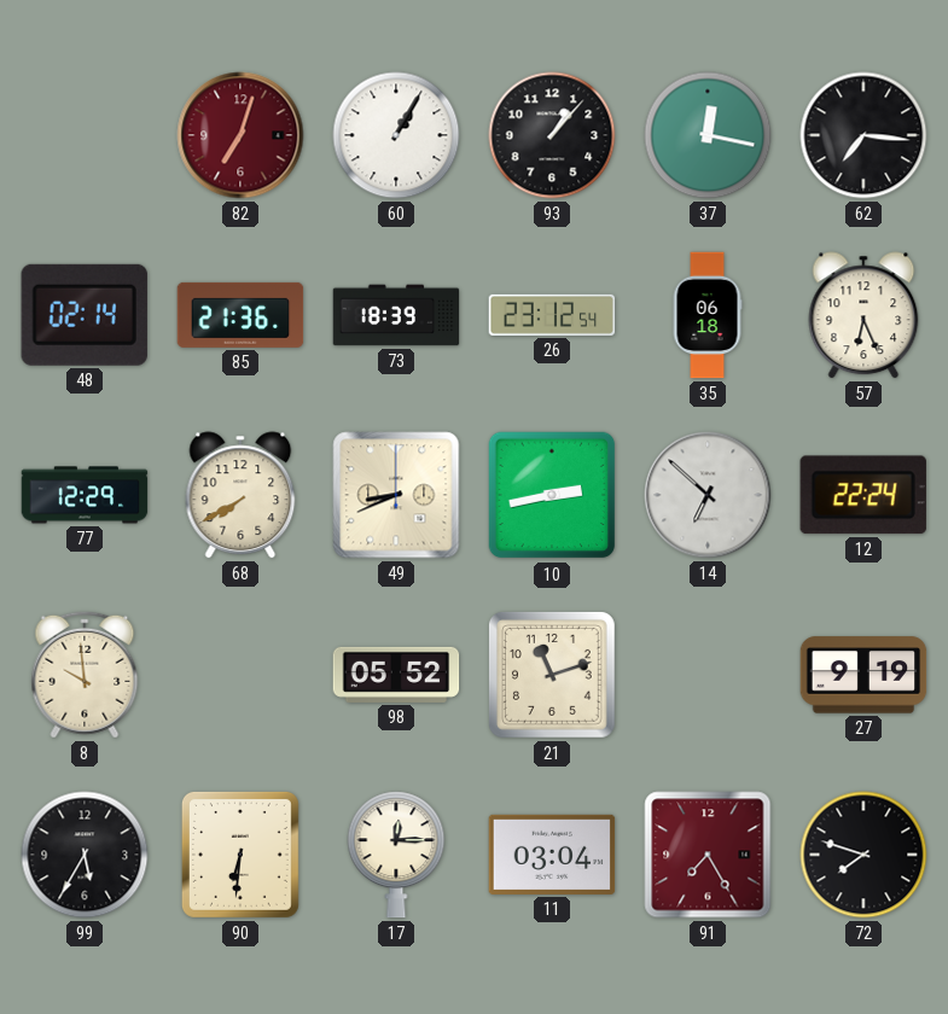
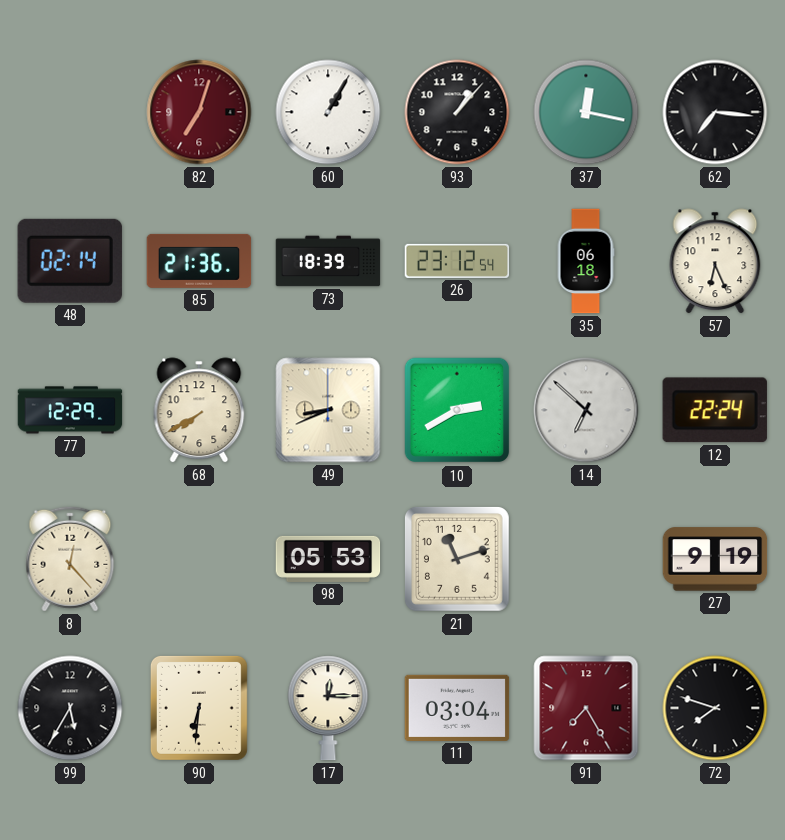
10: 2:43 -> 2:40 (457, 410)
8: 9:59 -> 12:23 (70, 559)
98: 05:52 -> 05:53 (328, 559)
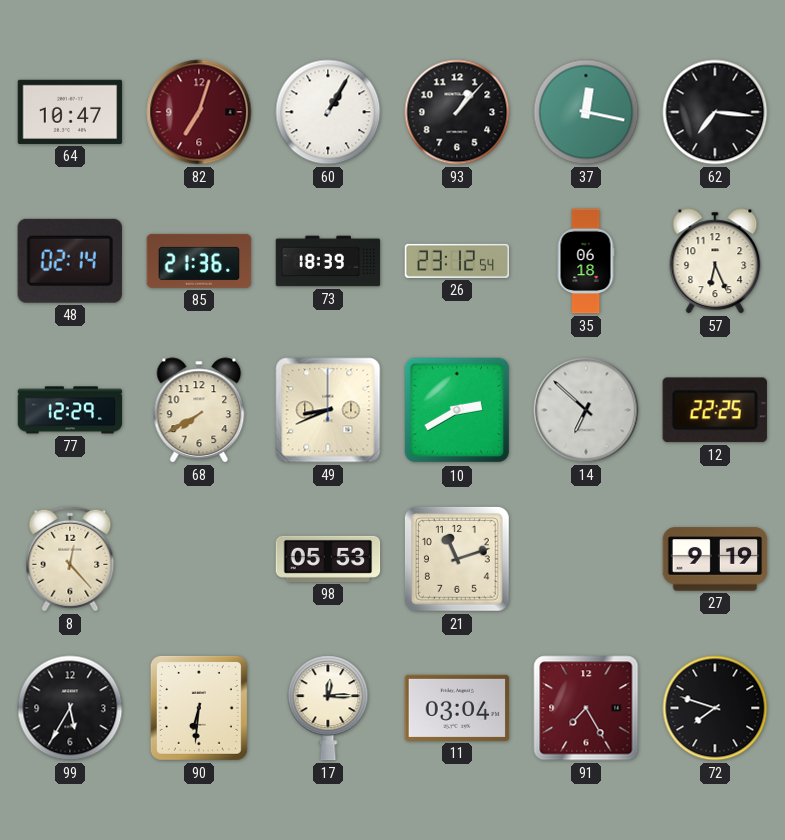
64: none -> 10:47 (70, 112)
12: 22:24 -> 22:25 (715, 410)
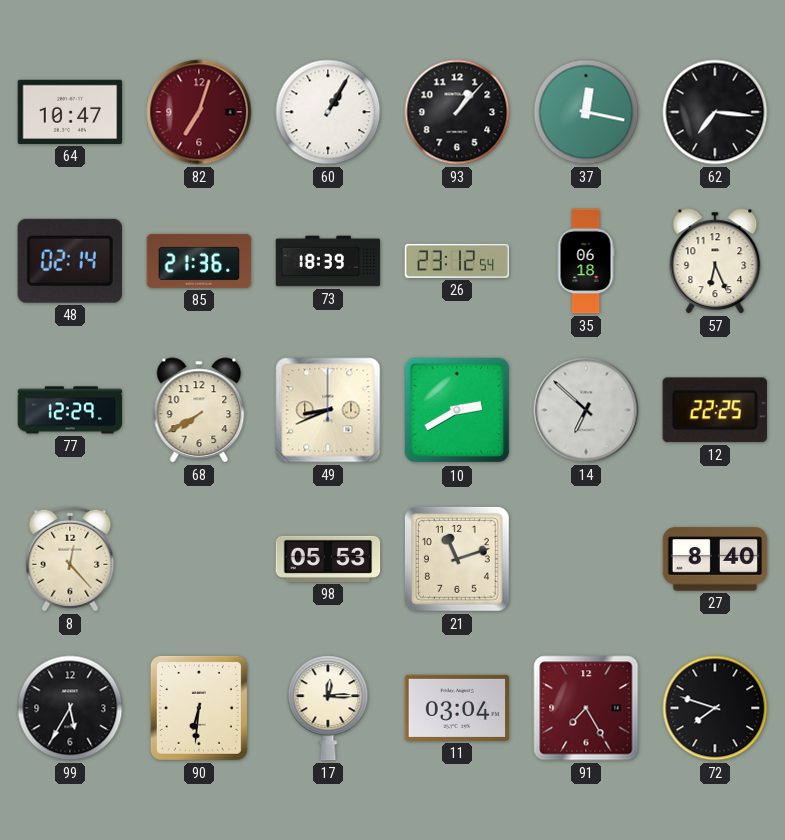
27: 9:19 -> 8:40 (715, 559)
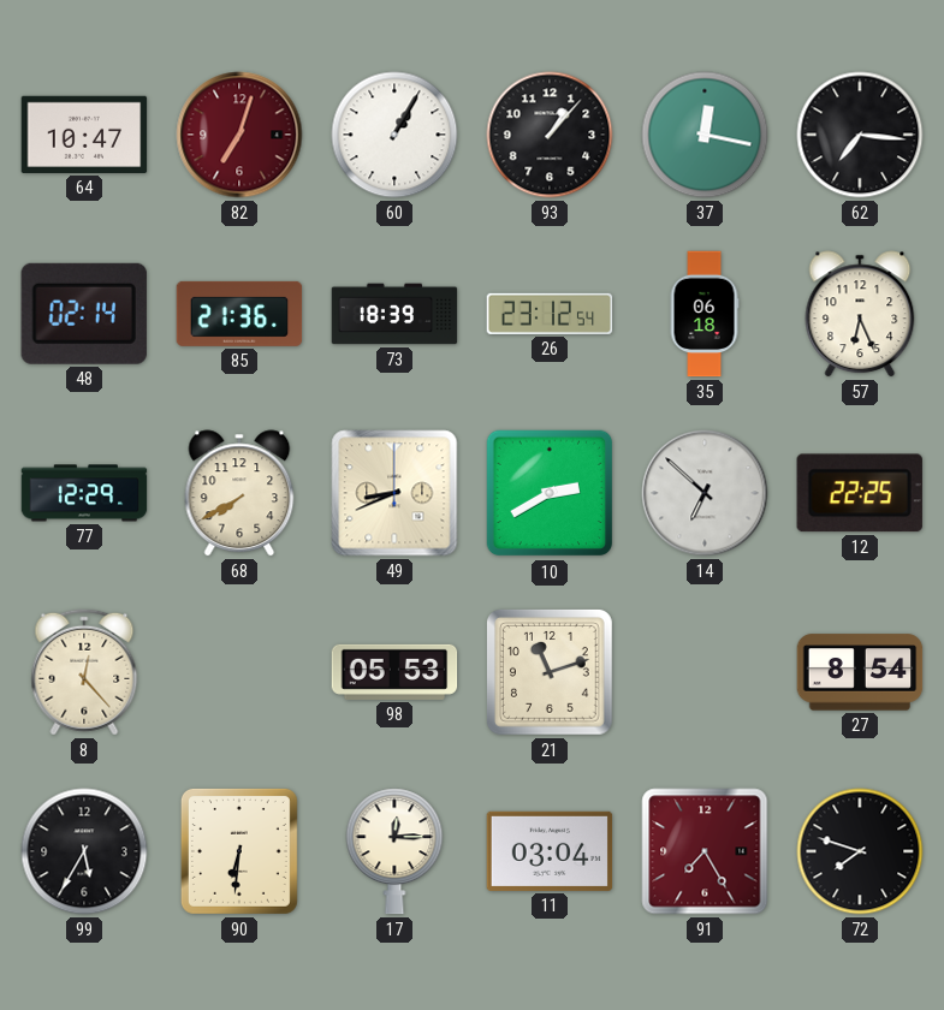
27: 8:40 -> 8:54 (860, 672)
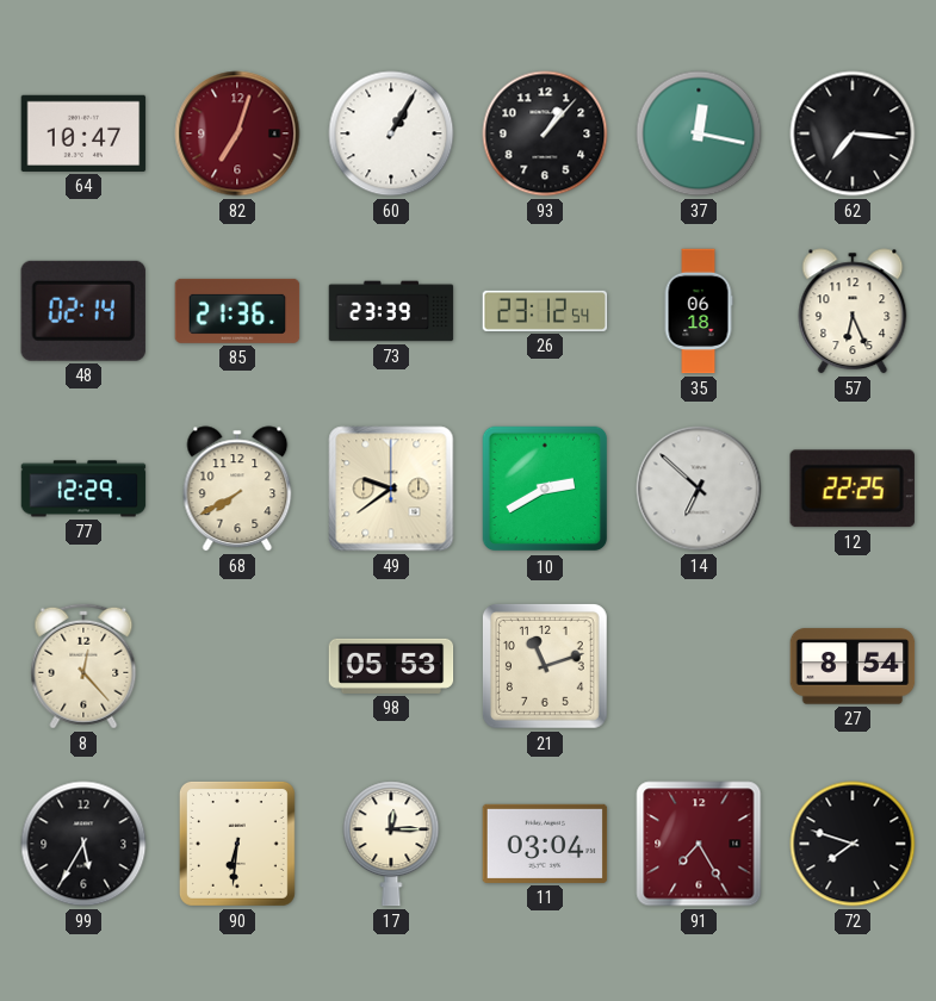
73: 18:39 -> 23:39 (391, 311)
49: 8:41 -> 9:39 (391, 489)
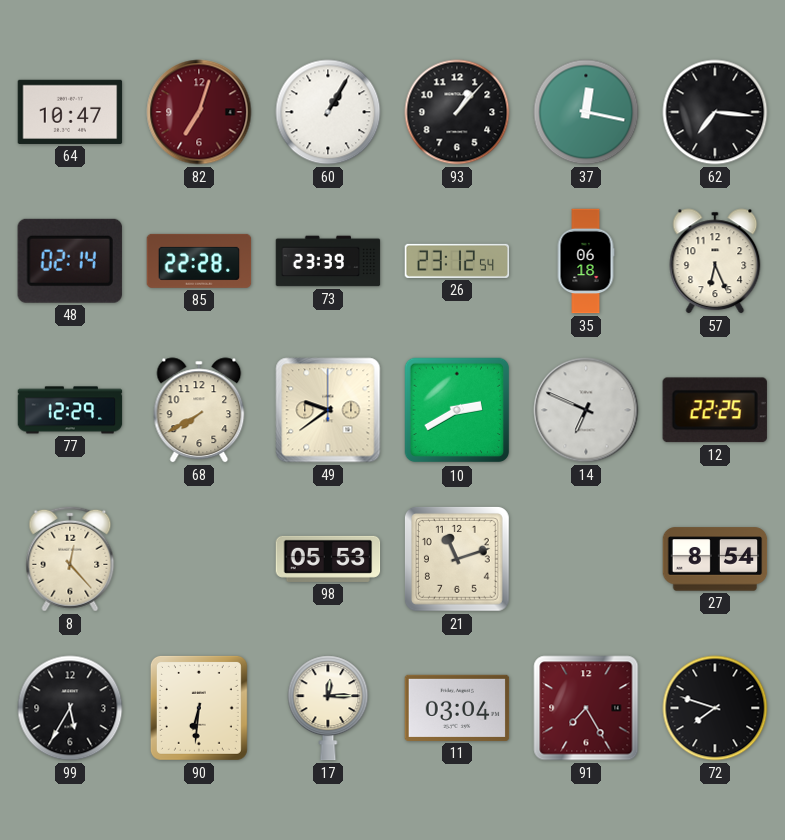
85: 21:36 -> 22:28 (199, 261)
14: 6:52 -> 6:49 (586, 410)
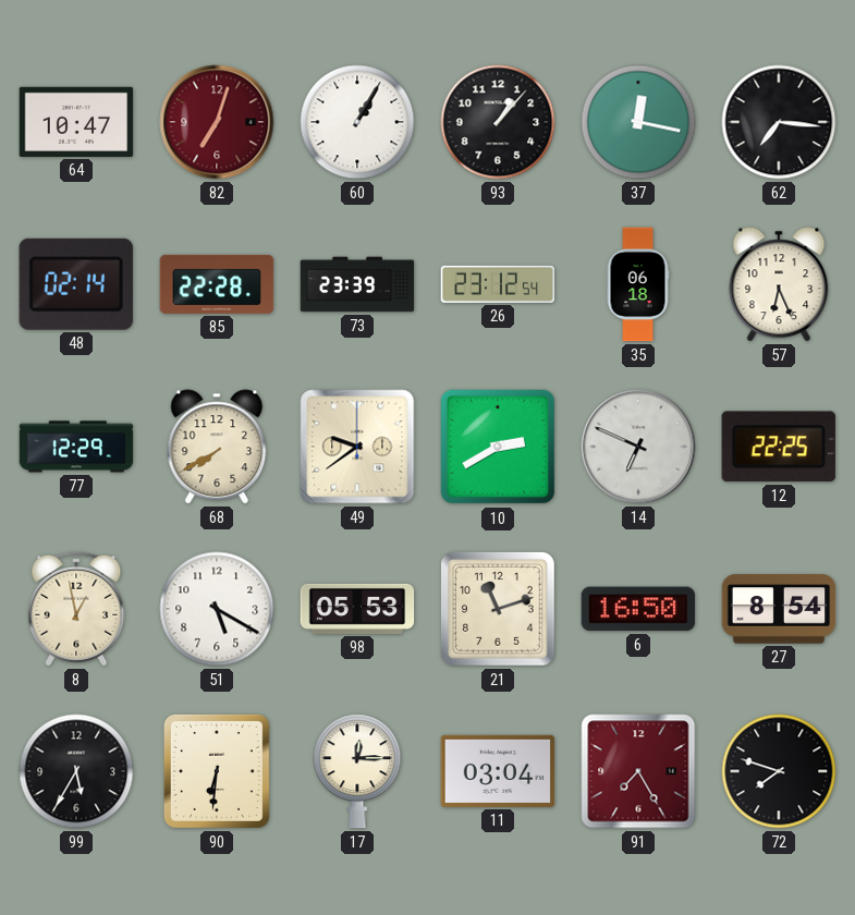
8: 12:23 -> 12:58 (76, 609)
51: none -> 5:20 (217, 609)
6: none -> 16:50 (638, 609)
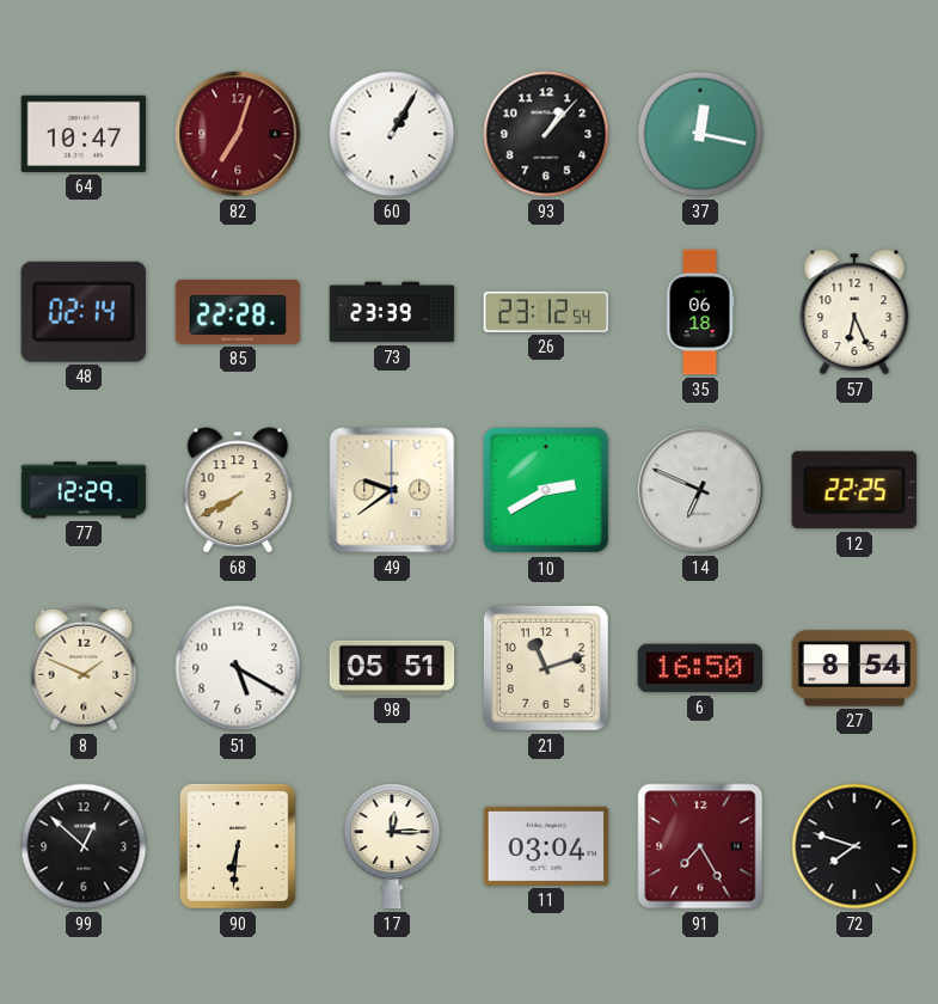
62: 7:16 -> none (779, 122)
8: 12:58 -> 1:49 (84, 668)
98: 05:53 -> 05:51 (392, 668)
99: 5:35 -> 12:52 (84, 846)
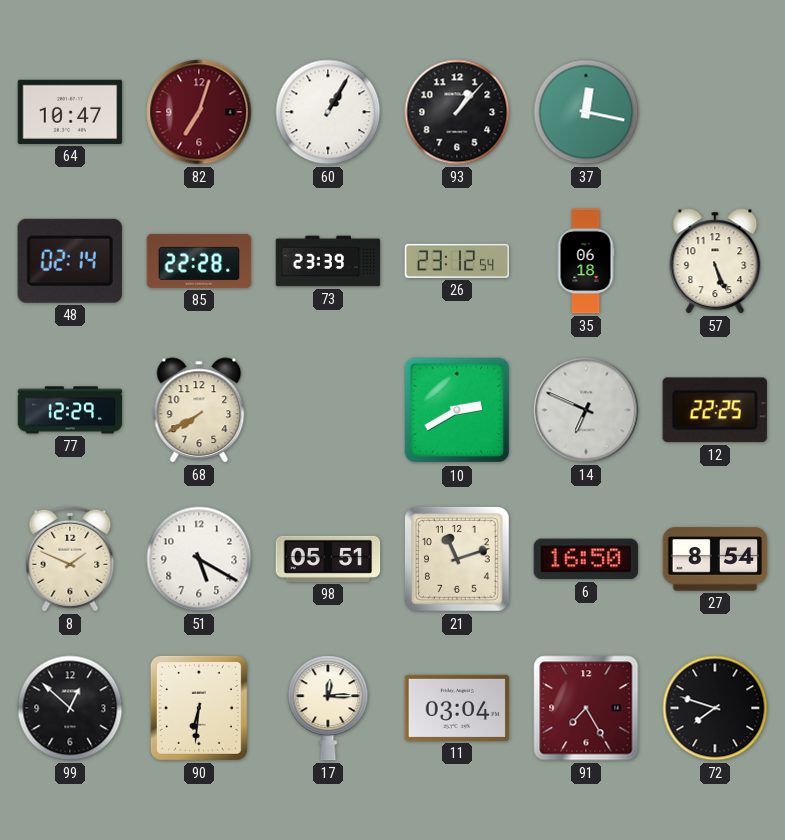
57: 6:26 -> 5:26 (715, 261)
49: 9:39 -> none (392, 490)
